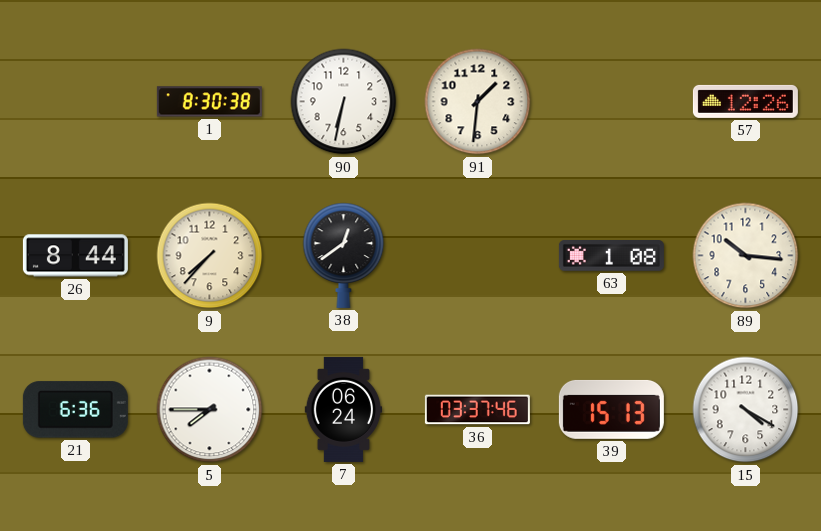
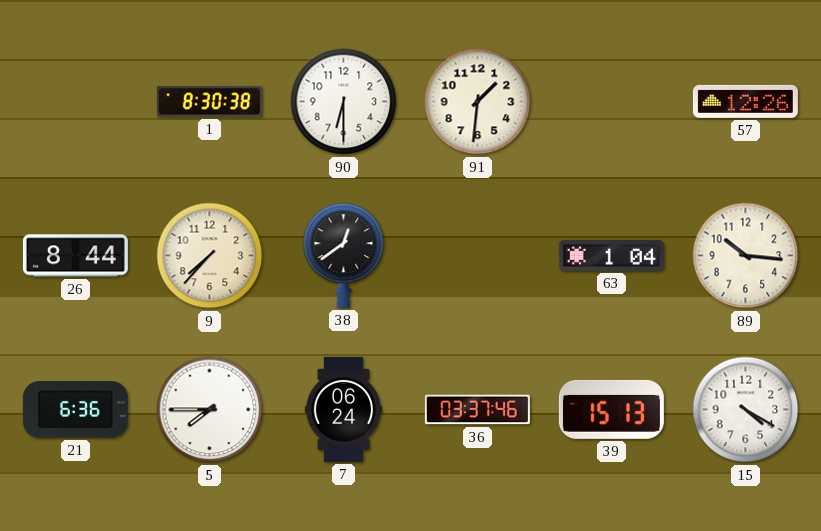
90: 6:32 -> 6:30 (344, 102)
63: 1:08 -> 1:04 (611, 256)
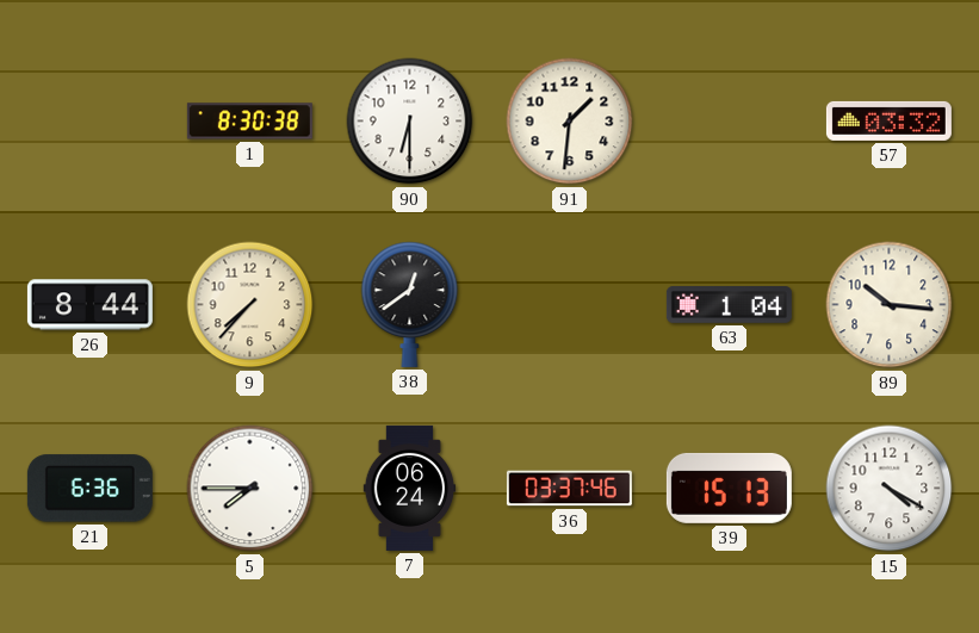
57: 12:26 -> 03:32 (888, 120)
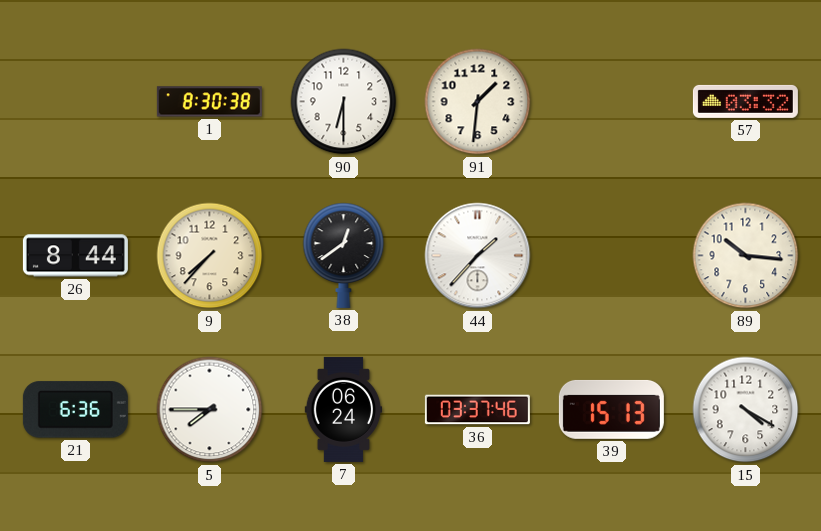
44: none -> 1:37 (478, 256)
63: 1:04 -> none (729, 305)
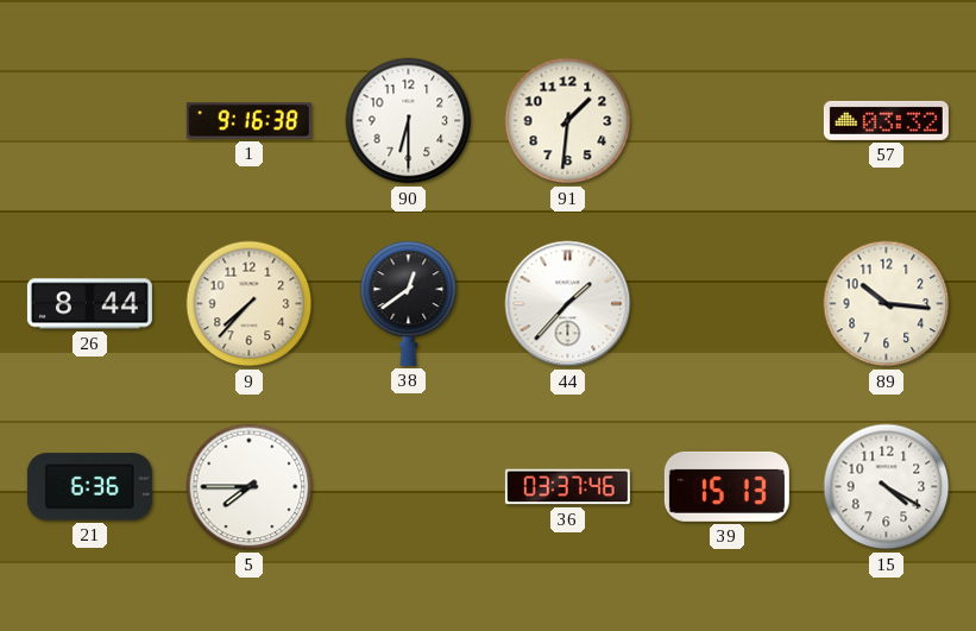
1: 8:30 -> 9:16 (248, 121)
7: 06:24 -> none (344, 409)
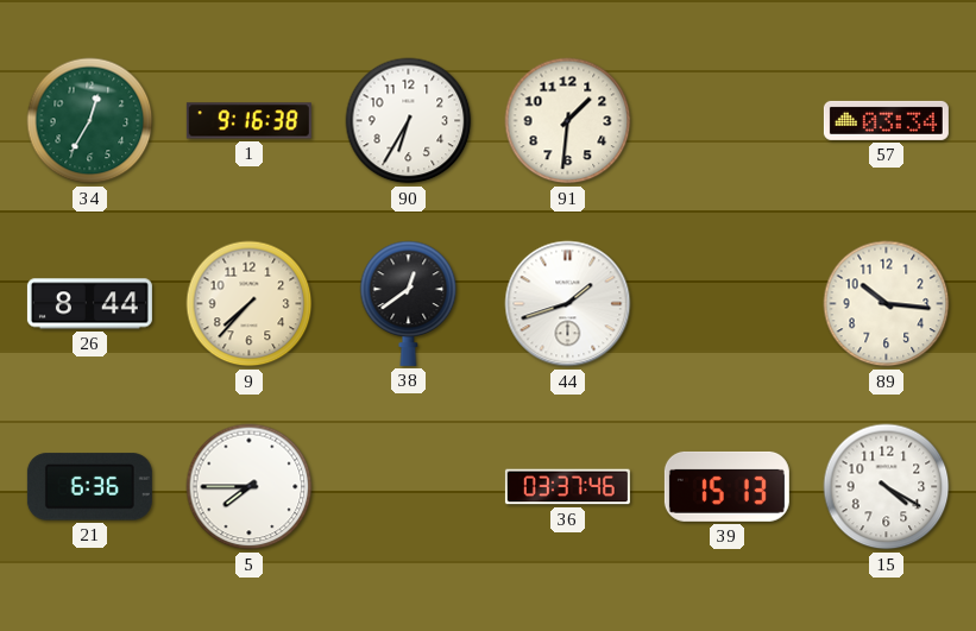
34: none -> 12:35 (90, 121)
90: 6:30 -> 6:35 (409, 121)
57: 03:32 -> 03:34 (886, 120)
44: 1:37 -> 1:42 (568, 304)
